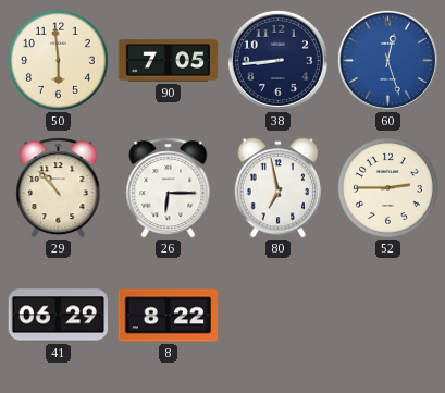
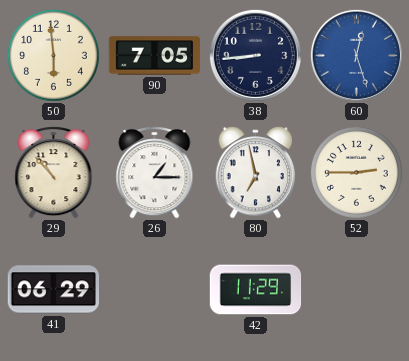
26: 6:15 -> 1:15 (155, 173)
8: 8:22 -> none (169, 316)
42: none -> 11:29 (256, 290)
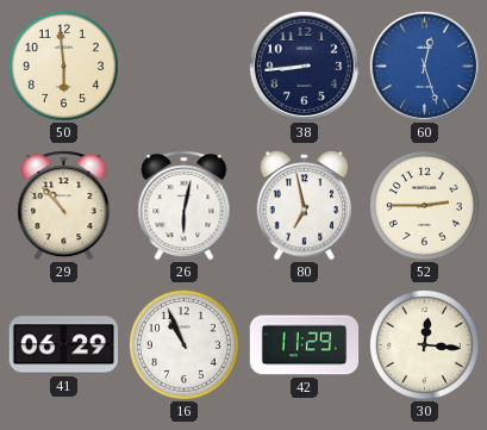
90: 7:05 -> none (155, 56)
26: 1:15 -> 6:02 (185, 206)
16: none -> 10:56 (183, 344)
30: none -> 12:16 (424, 344)
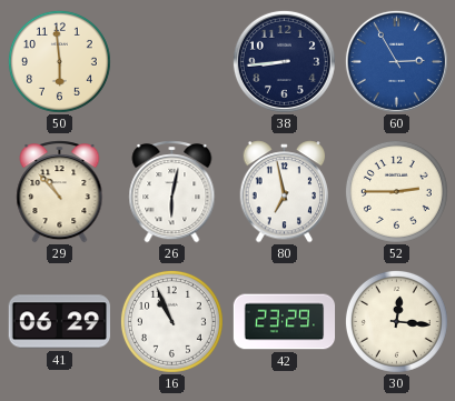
60: 12:27 -> 2:55 (396, 61)
42: 11:29 -> 23:29 (285, 322)
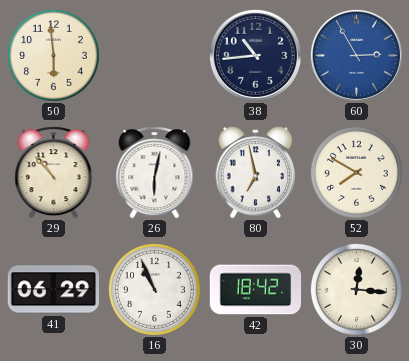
38: 8:44 -> 10:44 (255, 55)
52: 2:45 -> 7:50 (356, 172)
42: 23:29 -> 18:42 (256, 290)
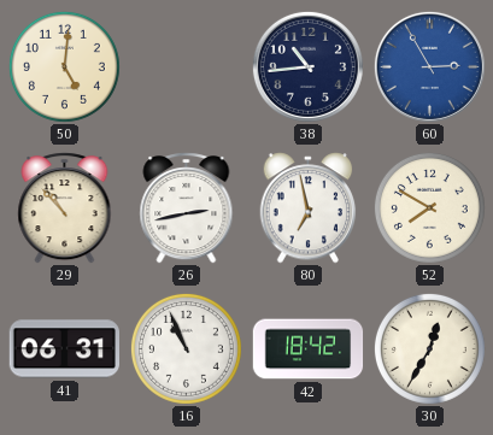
50: 5:59 -> 5:01 (64, 66)
26: 6:02 -> 2:43 (187, 208)
41: 06:29 -> 06:31 (64, 349)
30: 12:16 -> 12:35 (429, 348)
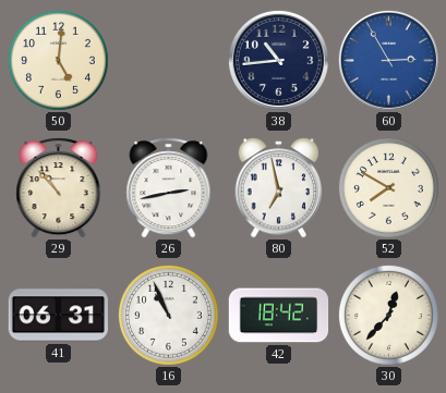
30: 12:35 -> 12:37 (388, 315)
